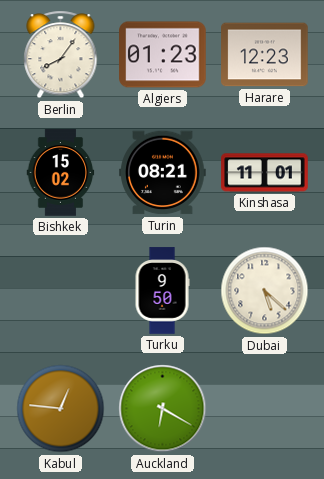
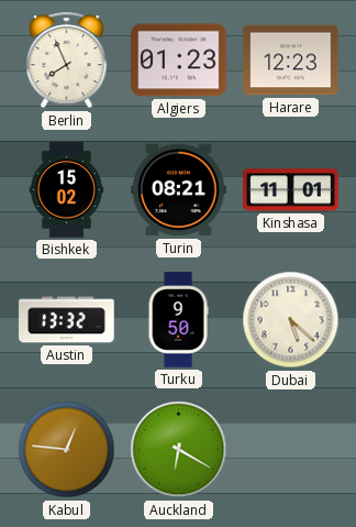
Berlin: 8:06 -> 7:56 (67, 61)
Austin: none -> 13:32 (67, 320)
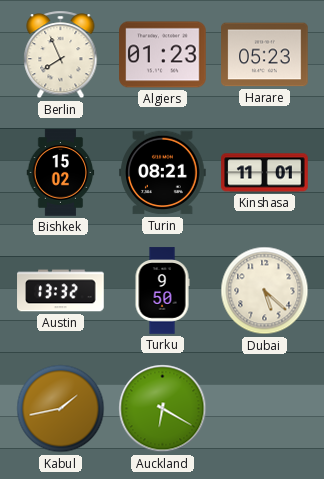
Harare: 12:23 -> 05:23 (265, 55)
Kabul: 12:46 -> 1:43 (61, 409)
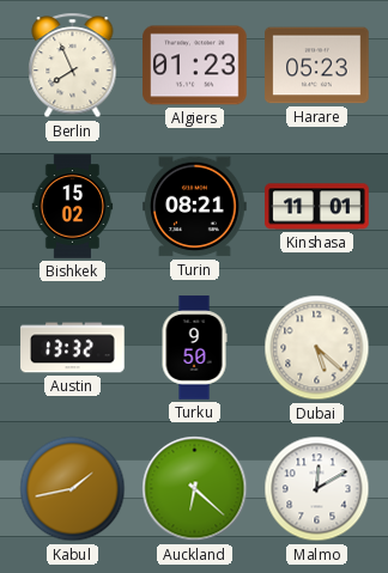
Auckland: 6:20 -> 6:22 (195, 489)
Malmo: none -> 12:10 (317, 489)
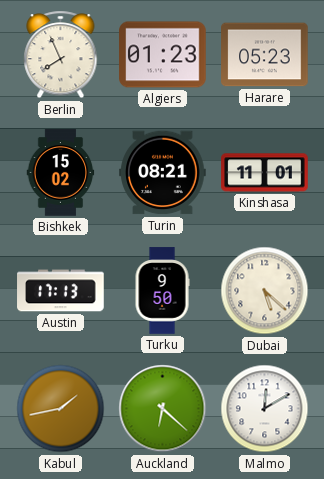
Austin: 13:32 -> 17:13 (61, 291)
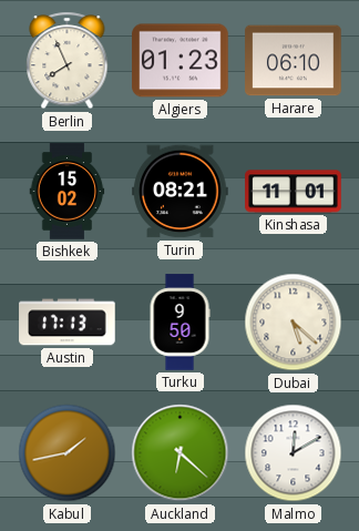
Harare: 05:23 -> 06:10 (294, 61)
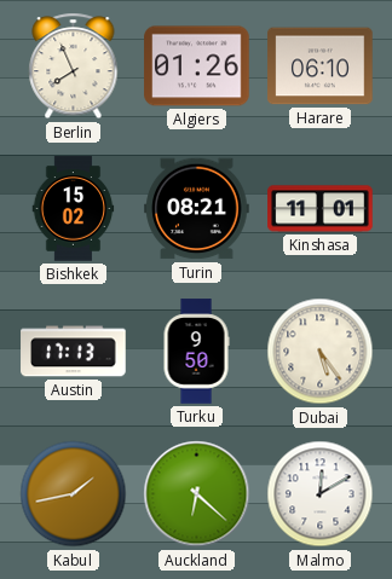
Algiers: 01:23 -> 01:26 (197, 66)
Dubai: 5:22 -> 5:24 (321, 352)
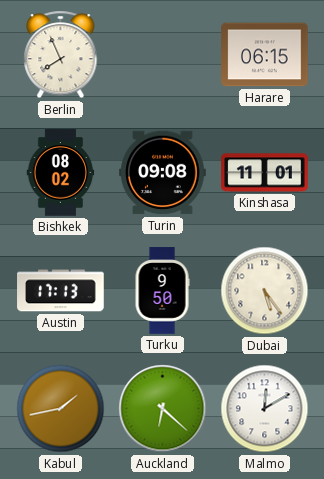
Algiers: 01:26 -> none (197, 66)
Harare: 06:10 -> 06:15 (265, 55)
Bishkek: 15:02 -> 08:02 (61, 173)
Turin: 08:21 -> 09:08 (163, 173)
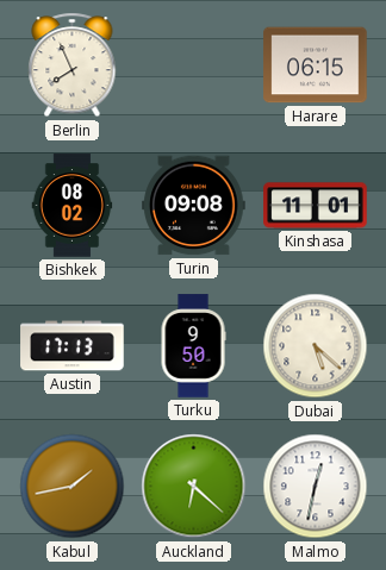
Dubai: 5:24 -> 5:22 (316, 346)
Malmo: 12:10 -> 12:32 (316, 487)
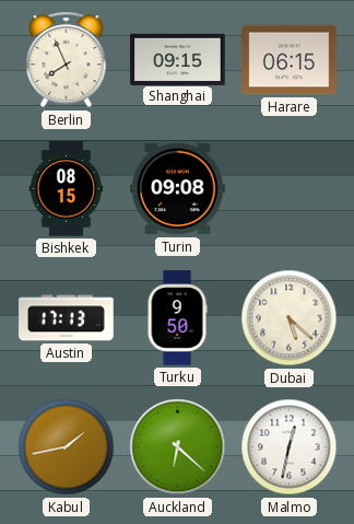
Shanghai: none -> 09:15 (178, 59)
Bishkek: 08:02 -> 08:15 (67, 189)
Kinshasa: 11:01 -> none (316, 206)
